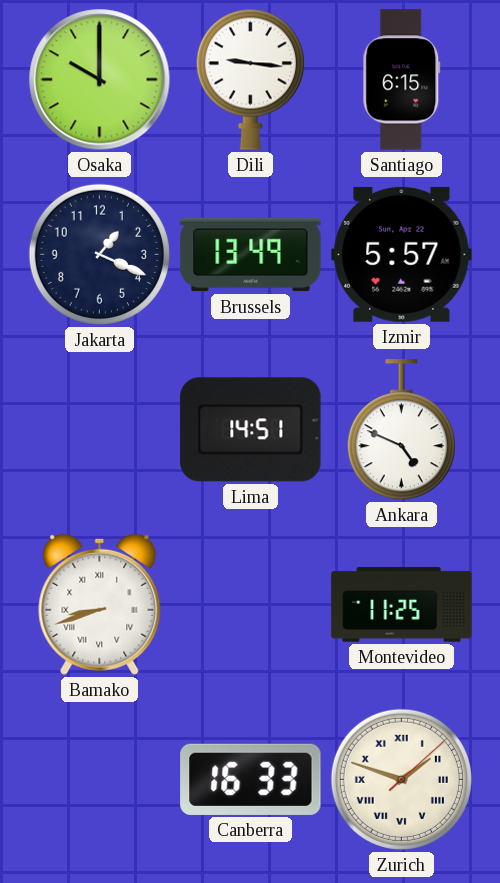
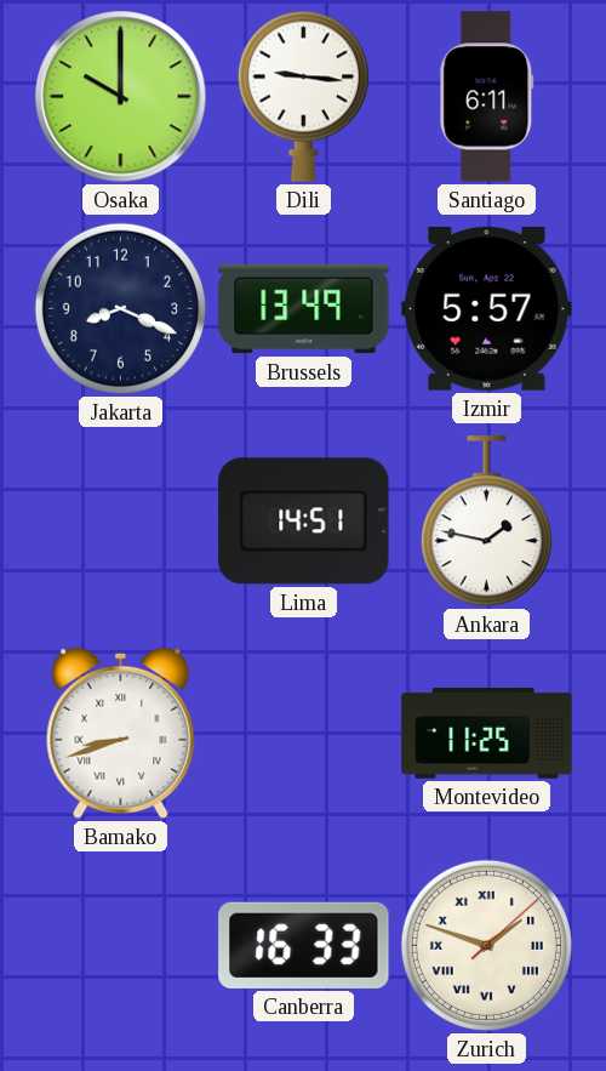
Santiago: 6:15 -> 6:11 (487, 97)
Jakarta: 1:19 -> 8:19 (120, 308)
Ankara: 4:49 -> 1:47 (486, 522)
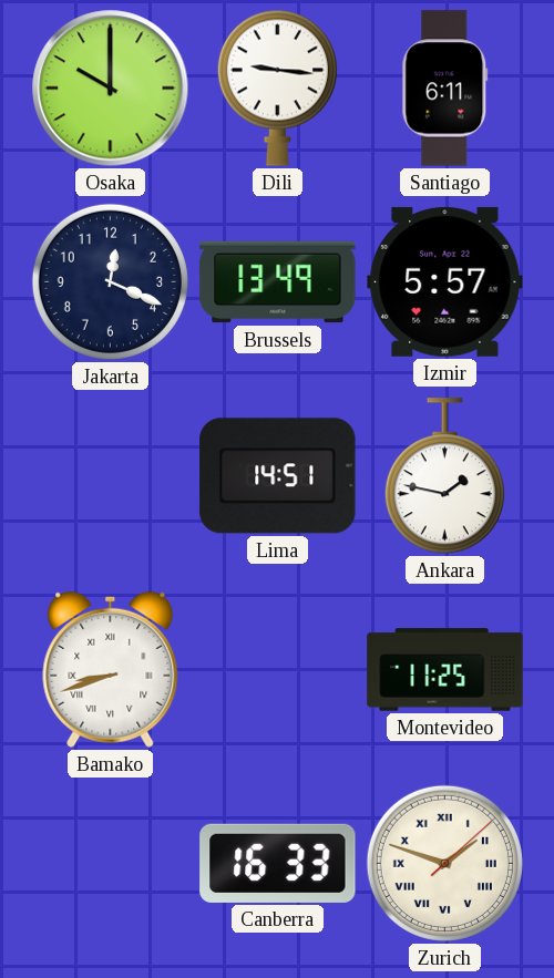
Jakarta: 8:19 -> 12:19 (110, 281)
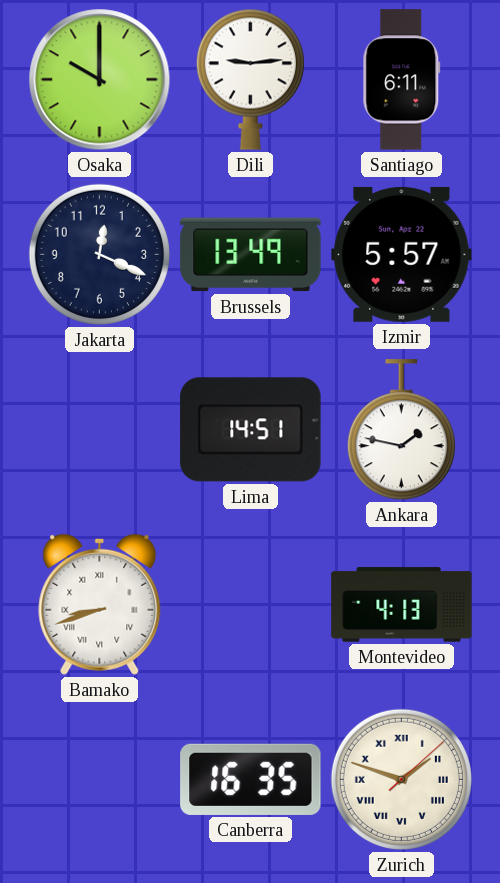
Dili: 9:16 -> 9:14 (250, 79)
Montevideo: 11:25 -> 4:13 (402, 605)
Canberra: 16:33 -> 16:35 (251, 779)
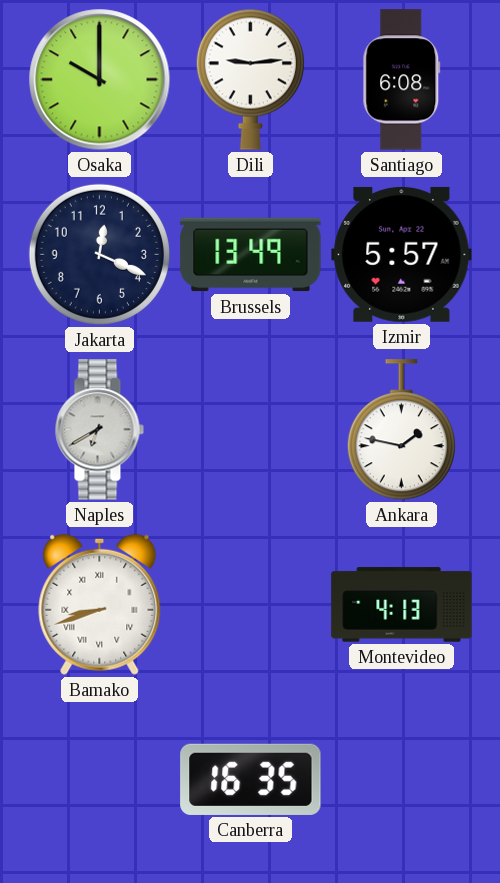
Santiago: 6:11 -> 6:08 (402, 80)
Naples: none -> 6:40 (99, 430)
Lima: 14:51 -> none (251, 430)
Zurich: 1:48 -> none (401, 779)
